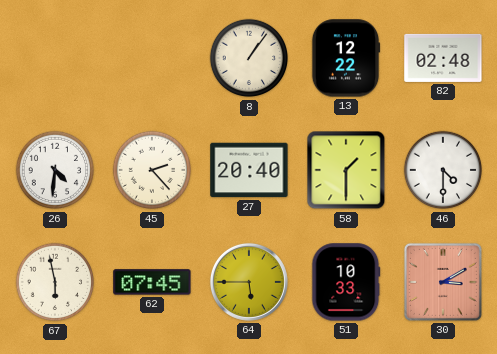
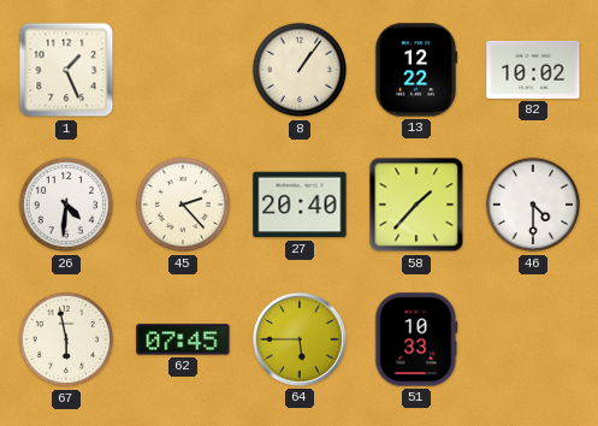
1: none -> 1:26 (66, 70)
82: 02:48 -> 10:02 (533, 70)
58: 1:30 -> 1:37 (416, 205)
30: 3:10 -> none (443, 282)
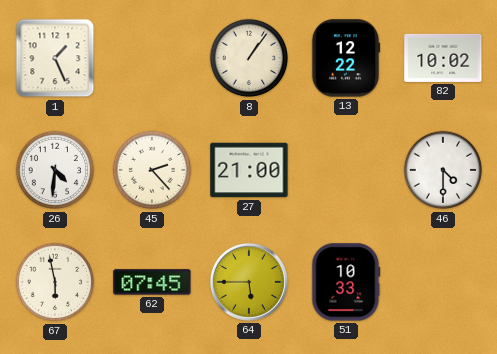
27: 20:40 -> 21:00 (249, 170)
58: 1:37 -> none (416, 205)
